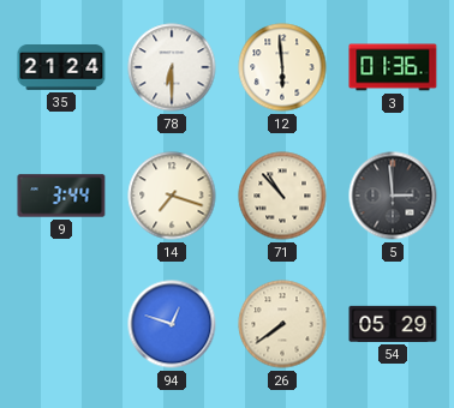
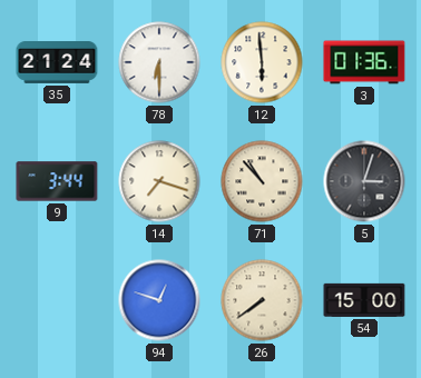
5: 2:59 -> 3:03 (364, 181)
54: 05:29 -> 15:00 (364, 300)
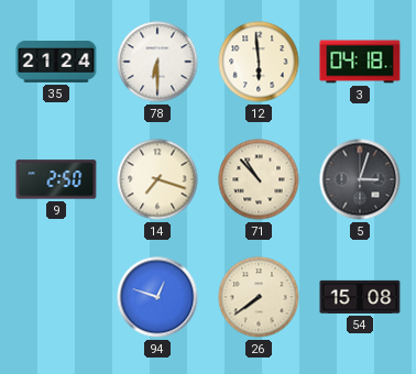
3: 01:36 -> 04:18 (360, 62)
9: 3:44 -> 2:50 (56, 179)
54: 15:00 -> 15:08 (360, 297)
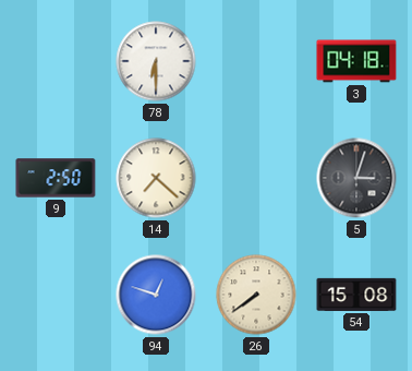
35: 21:24 -> none (56, 63)
12: 5:59 -> none (259, 62)
14: 7:18 -> 7:22 (156, 178)
71: 10:53 -> none (259, 179)
